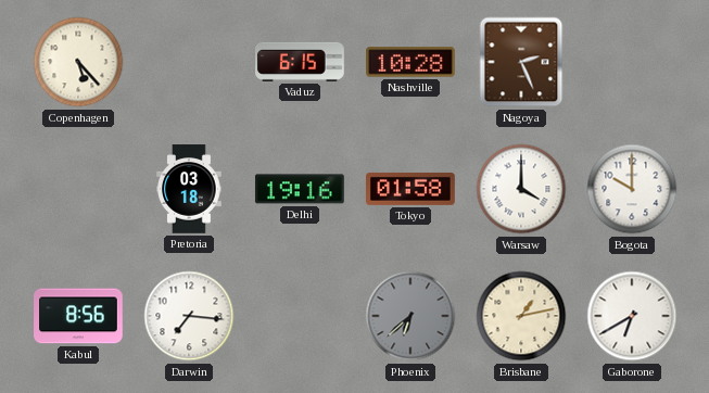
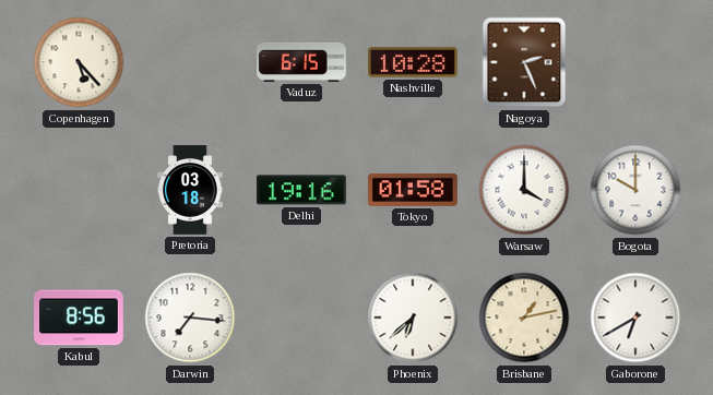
Phoenix dial: grey -> white (413, 318)
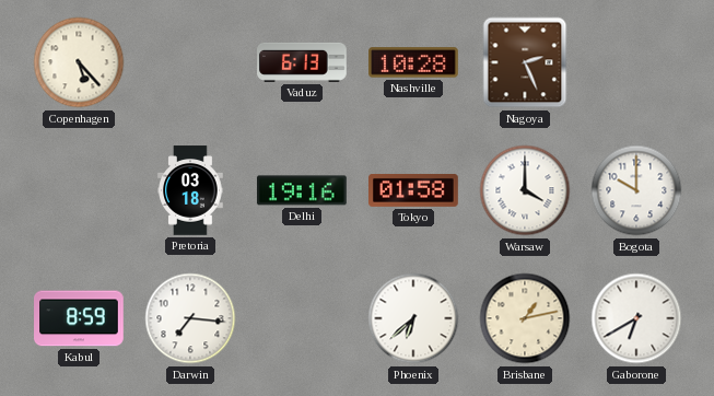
Vaduz: 6:15 -> 6:13 (303, 62)
Kabul: 8:56 -> 8:59 (80, 318)
